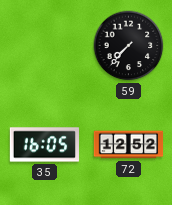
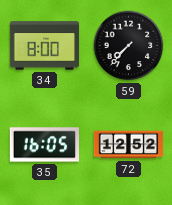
34: none -> 8:00 (45, 46)
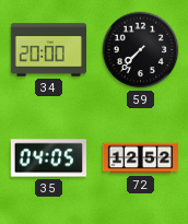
34: 8:00 -> 20:00 (49, 50)
35: 16:05 -> 04:05 (48, 158)
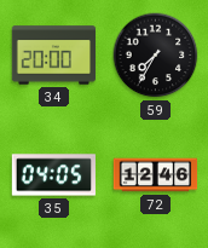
59: 7:37 -> 7:35 (156, 56)
72: 12:52 -> 12:46 (156, 175)
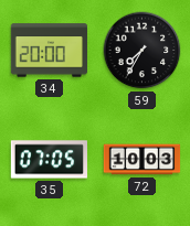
35: 04:05 -> 07:05 (49, 160)
72: 12:46 -> 10:03 (142, 160)
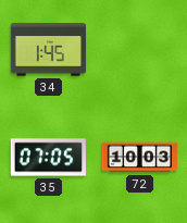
34: 20:00 -> 1:45 (49, 50)
59: 7:35 -> none (142, 51)
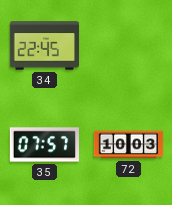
34: 1:45 -> 22:45 (45, 46)
35: 07:05 -> 07:57 (44, 145)
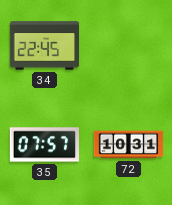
72: 10:03 -> 10:31 (129, 145)
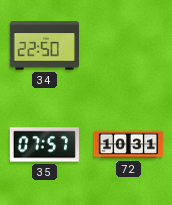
34: 22:45 -> 22:50 (45, 46)
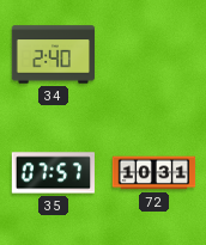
34: 22:50 -> 2:40 (54, 55)
